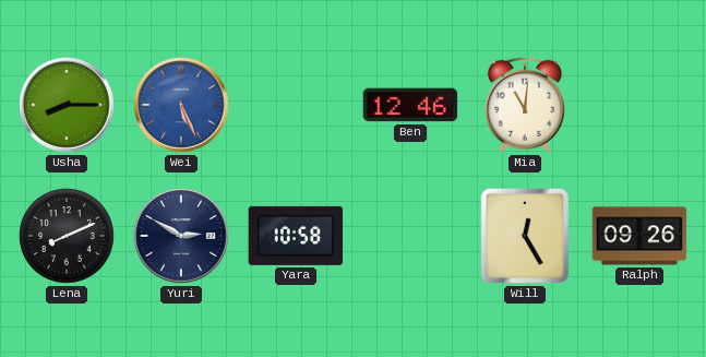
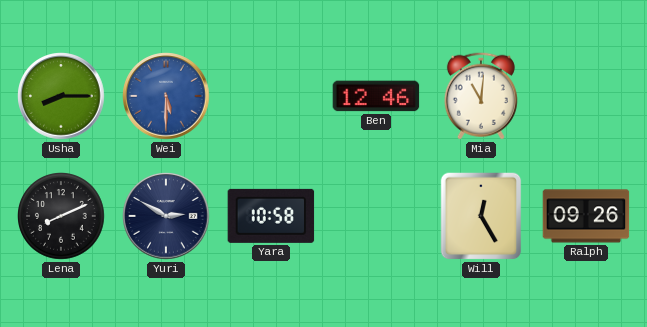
Wei: 5:26 -> 5:30 (166, 96)
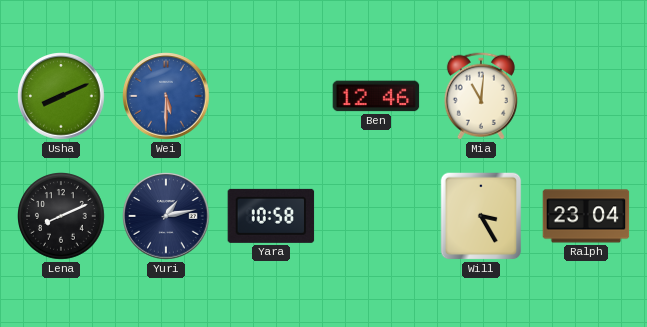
Usha: 8:15 -> 8:11 (61, 96)
Yuri: 2:50 -> 1:13 (166, 216)
Will: 12:25 -> 3:25 (481, 216)
Ralph: 09:26 -> 23:04 (586, 216)
